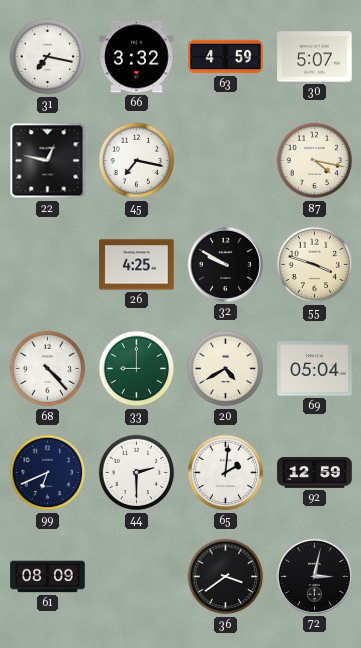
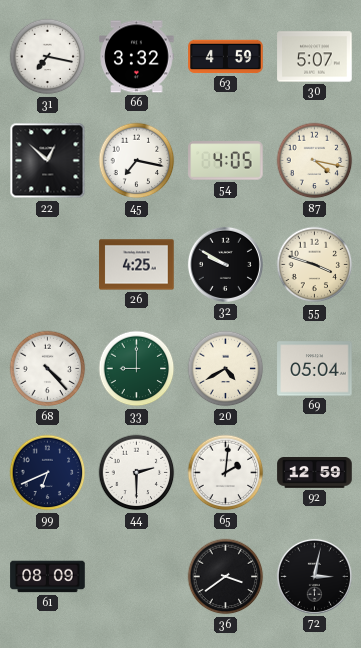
22: 12:47 -> 12:52 (48, 161)
54: none -> 4:05 (226, 161)
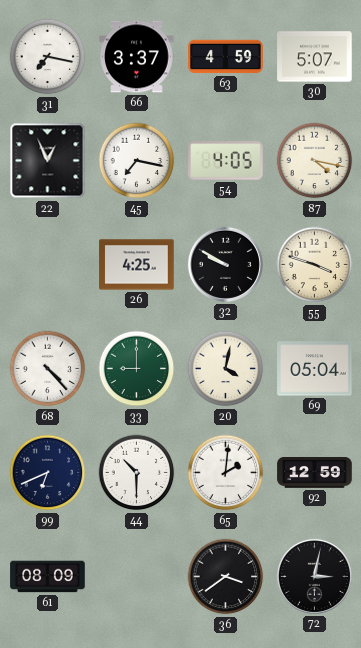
66: 3:32 -> 3:37 (137, 57)
22: 12:52 -> 12:56 (48, 161)
20: 4:40 -> 4:02 (226, 369)
44: 2:30 -> 10:30 (137, 473)
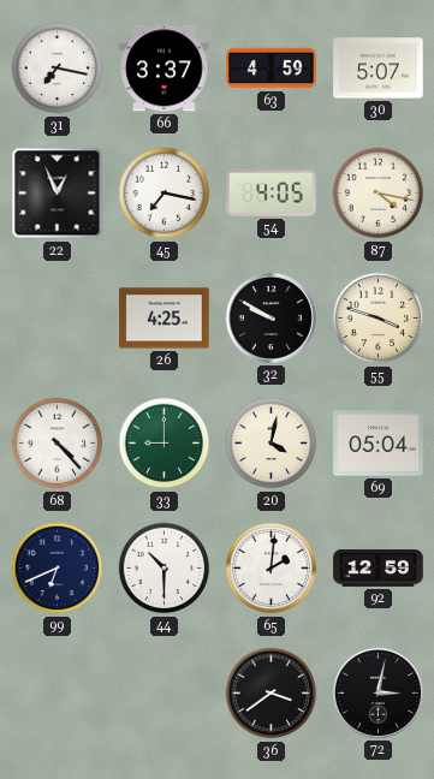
61: 08:09 -> none (48, 577)
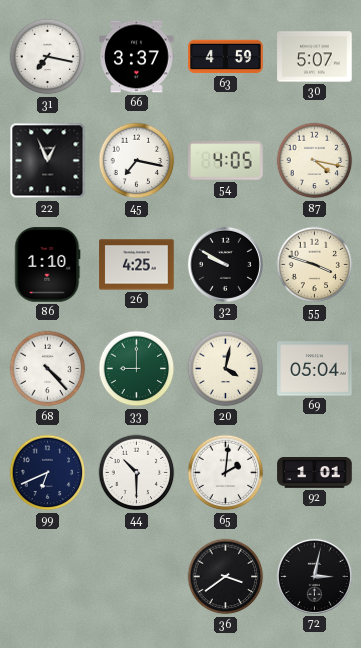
86: none -> 1:10 (48, 265)
92: 12:59 -> 1:01 (315, 473)
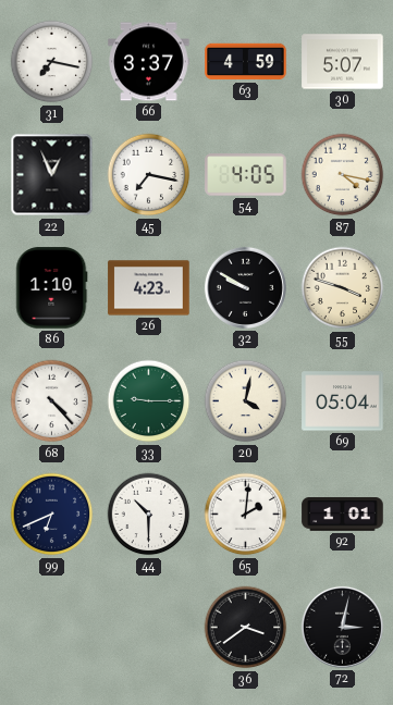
26: 4:25 -> 4:23 (149, 288)
33: 9:00 -> 9:15 (149, 401)
